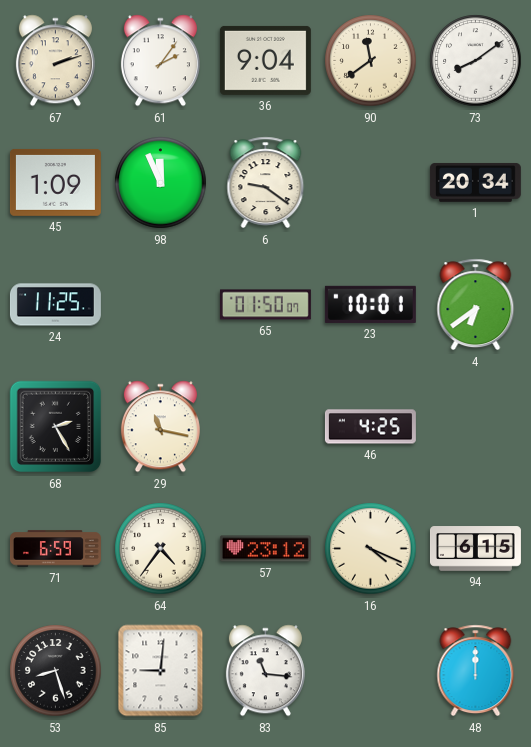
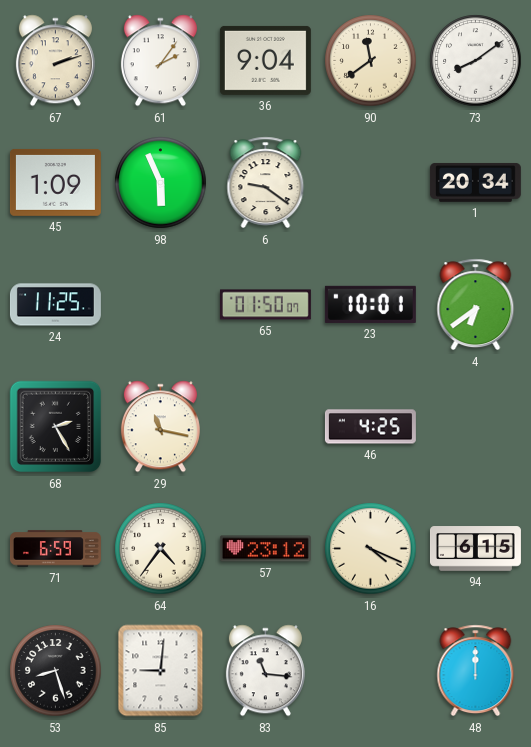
98: 11:56 -> 5:56 (161, 183)
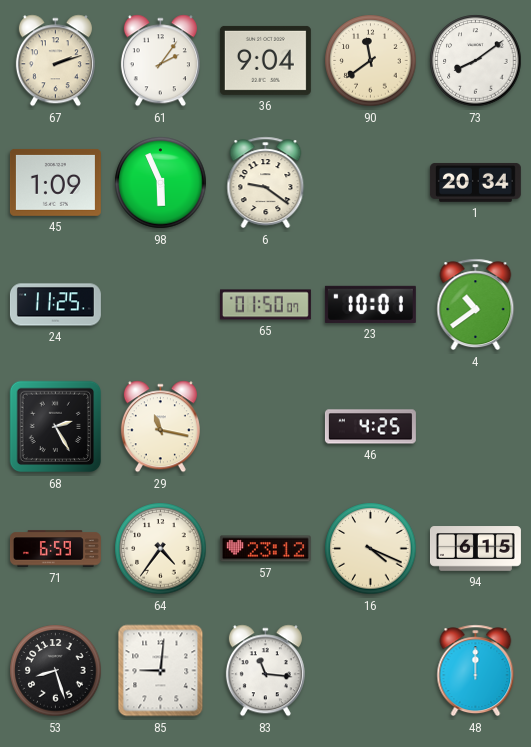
4: 6:39 -> 10:39 (476, 305)
